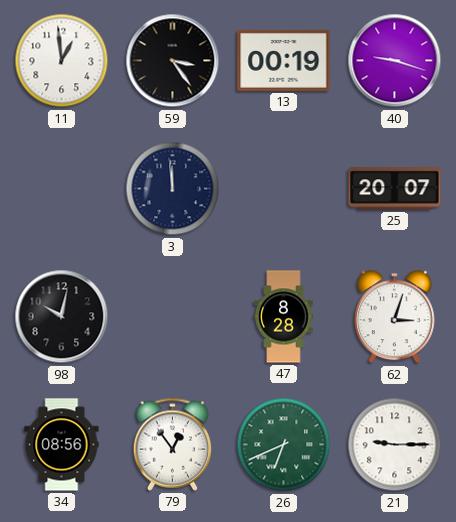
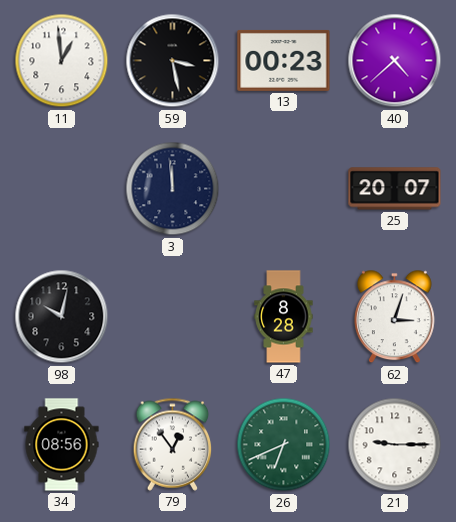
59: 3:24 -> 3:28 (173, 61)
13: 00:19 -> 00:23 (284, 60)
40: 9:18 -> 4:38 (395, 61)
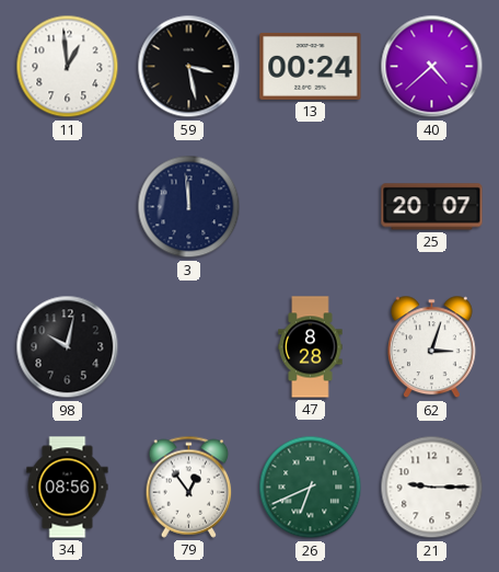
13: 00:23 -> 00:24 (311, 66)
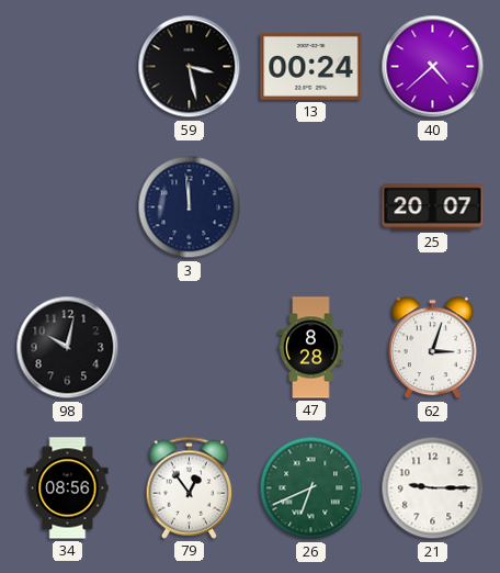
11: 12:59 -> none (68, 67)
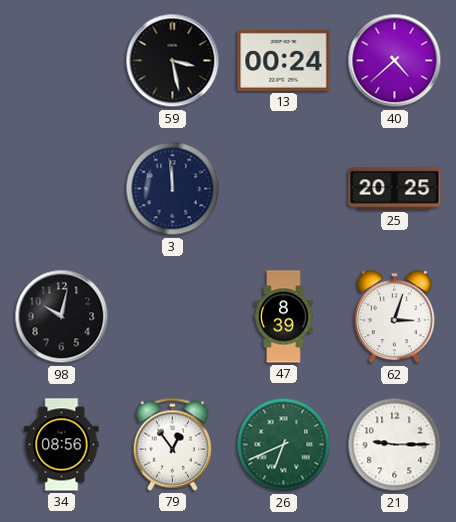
25: 20:07 -> 20:25 (395, 189)
47: 8:28 -> 8:39 (284, 317)
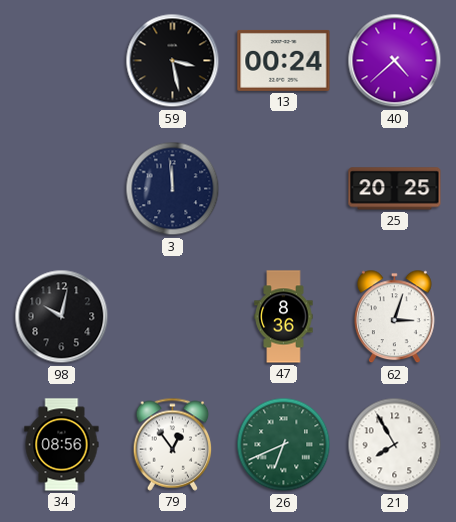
47: 8:39 -> 8:36 (284, 317)
21: 9:15 -> 7:55 (395, 445)
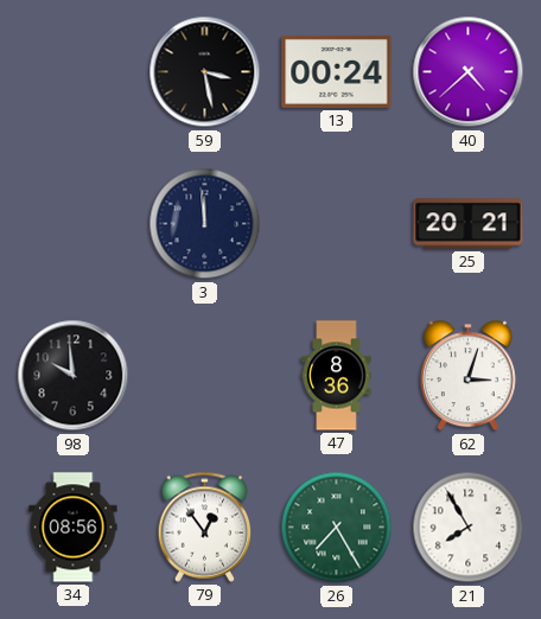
25: 20:25 -> 20:21 (469, 224)
98: 10:02 -> 9:59 (74, 376)
26: 6:41 -> 7:25 (337, 528)
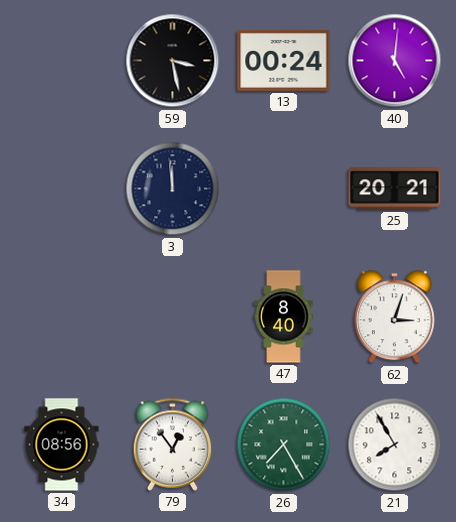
40: 4:38 -> 5:01 (395, 61)
98: 9:59 -> none (74, 376)
47: 8:36 -> 8:40 (284, 317)
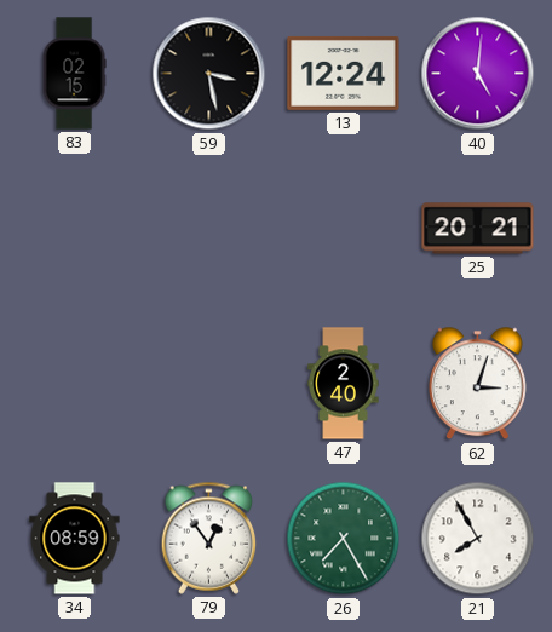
83: none -> 02:15 (74, 74)
13: 00:24 -> 12:24 (344, 73)
3: 11:59 -> none (173, 189)
47: 8:40 -> 2:40 (344, 384)
34: 08:56 -> 08:59 (75, 539)
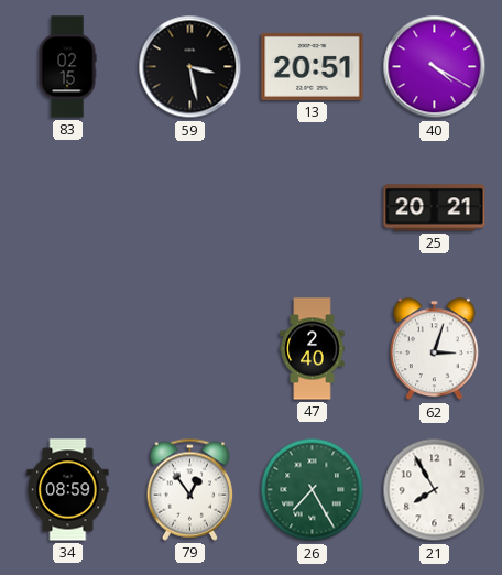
13: 12:24 -> 20:51 (313, 66)
40: 5:01 -> 4:20 (435, 67)
